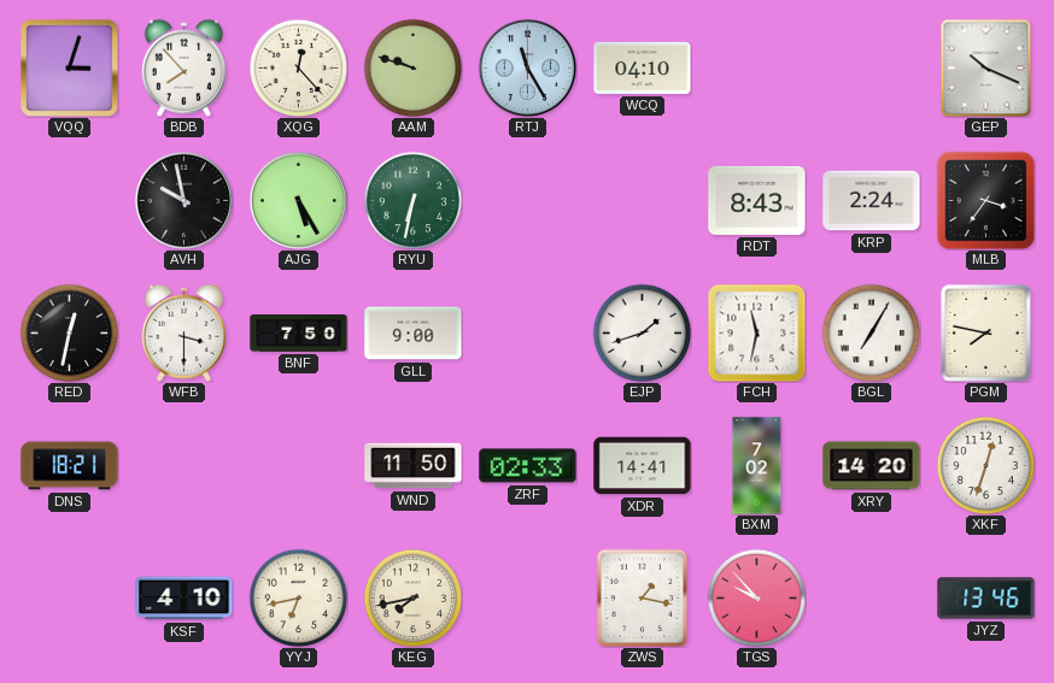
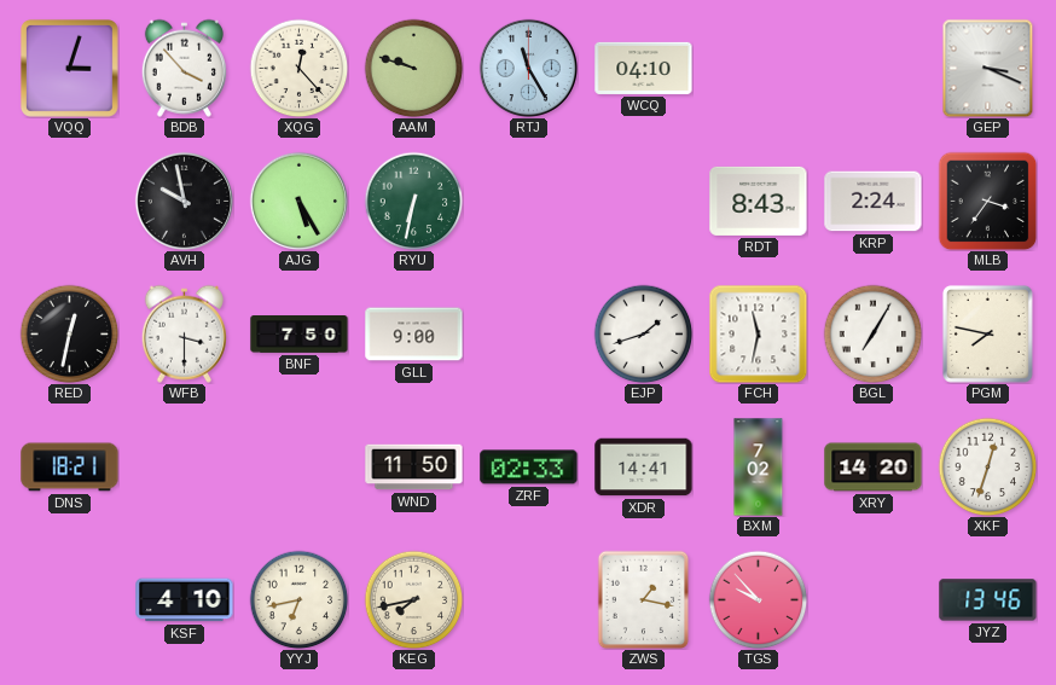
BDB: 7:53 -> 3:53 (184, 68)
GEP: 10:19 -> 3:19 (988, 68)
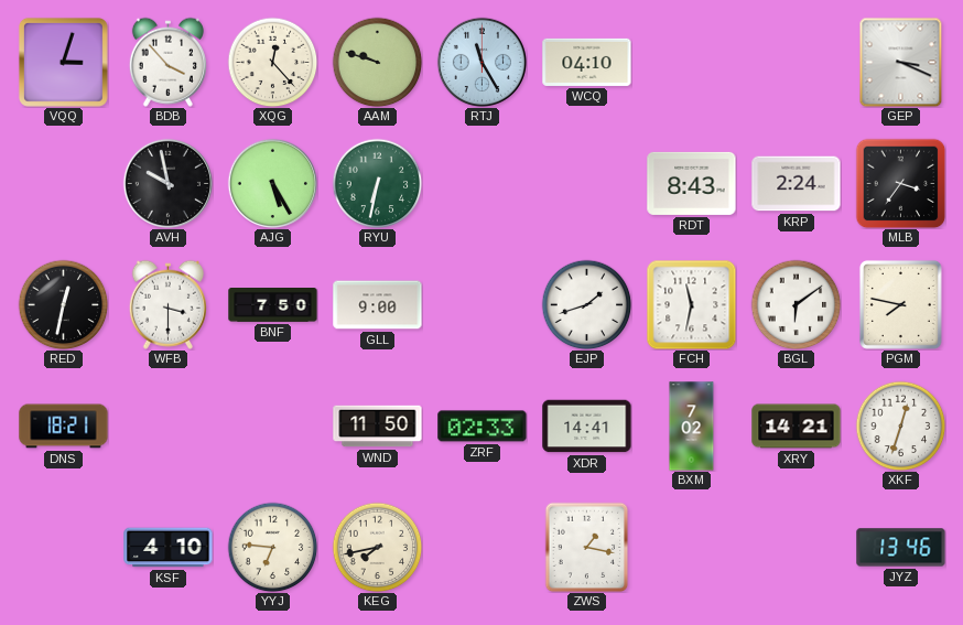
BGL: 7:05 -> 6:09 (796, 304)
XRY: 14:20 -> 14:21 (797, 427)
YYJ: 6:43 -> 6:46 (272, 547)
TGS: 9:53 -> none (758, 599)
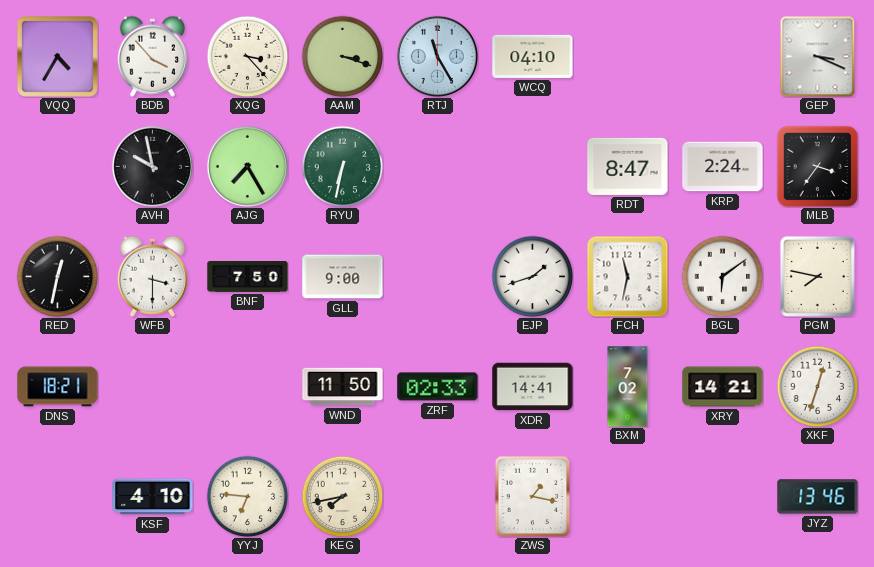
VQQ: 3:03 -> 4:35 (57, 56)
XQG: 12:23 -> 3:23 (247, 56)
AAM: 9:48 -> 3:18 (342, 56)
AJG: 5:25 -> 7:25 (247, 166)
RDT: 8:43 -> 8:47 (628, 166)
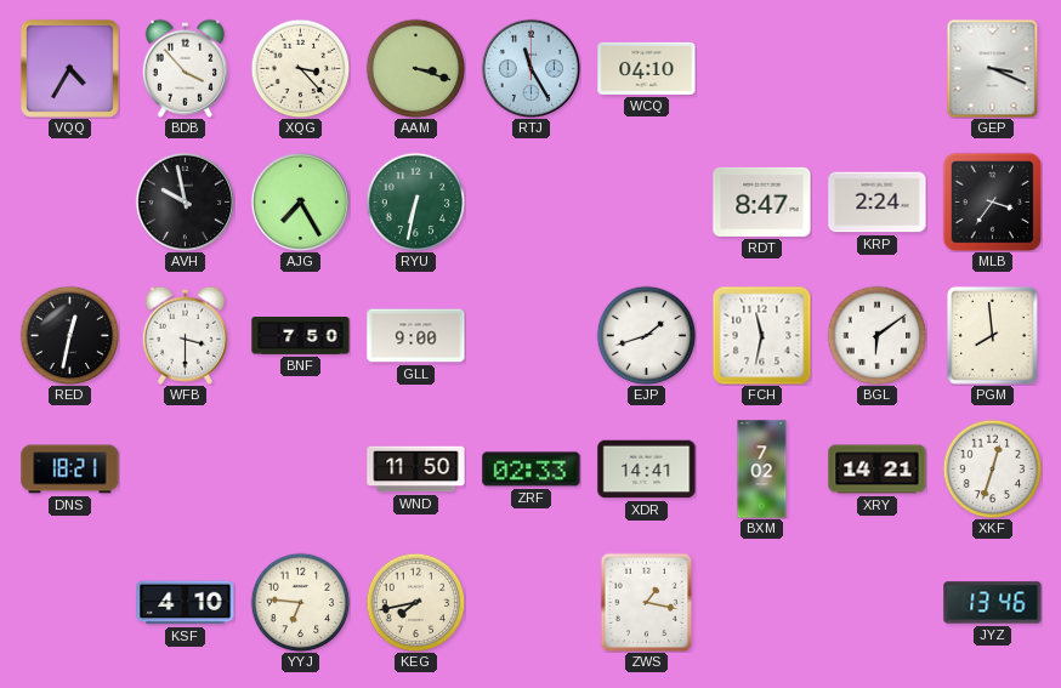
PGM: 7:47 -> 7:59 (992, 335)
